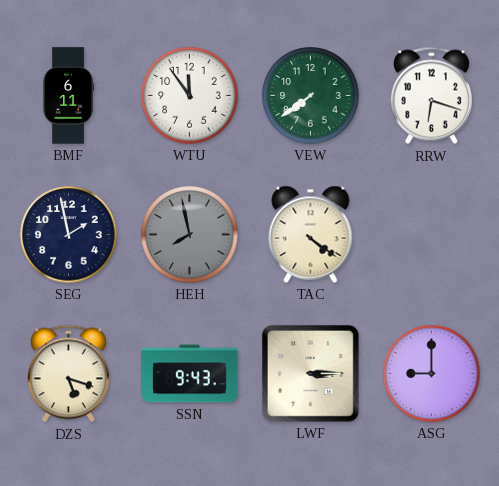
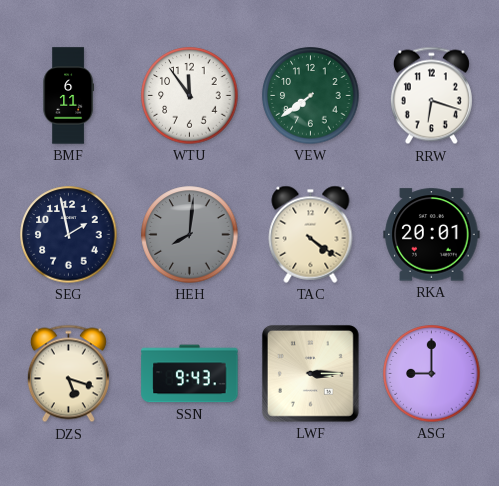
HEH: 7:58 -> 8:01 (190, 235)
RKA: none -> 20:01 (432, 235)
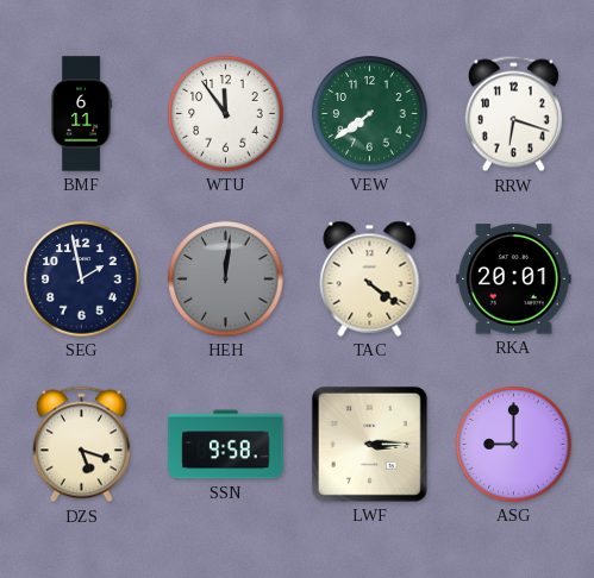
HEH: 8:01 -> 12:01 (226, 279)
SSN: 9:43 -> 9:58 (226, 445)
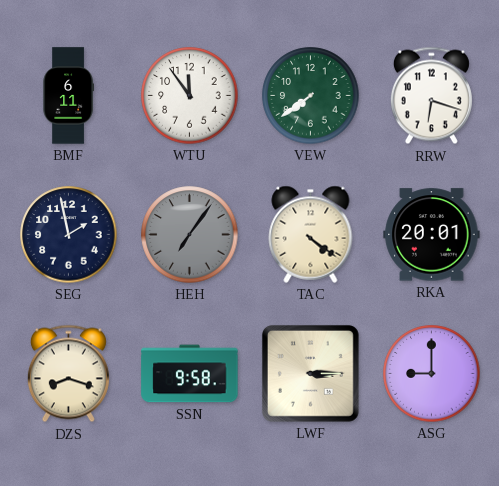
HEH: 12:01 -> 7:06 (190, 235)
DZS: 5:18 -> 8:18 (68, 374)
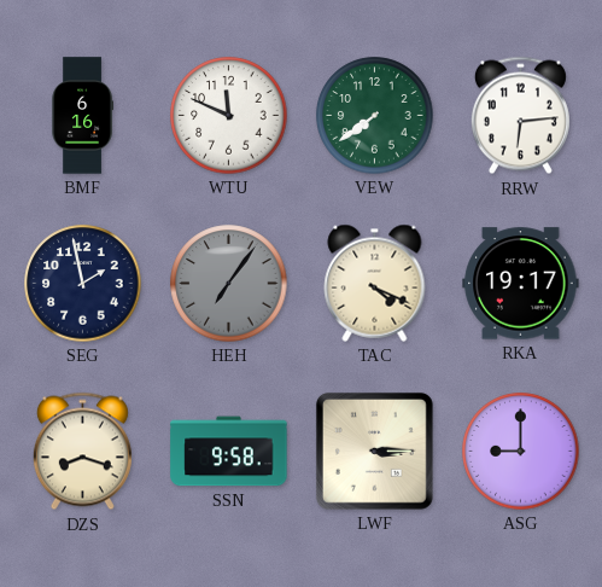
BMF: 6:11 -> 6:16 (82, 116)
WTU: 11:54 -> 11:49 (229, 116)
RRW: 6:18 -> 6:14 (520, 116)
TAC: 4:21 -> 4:19 (375, 283)
RKA: 20:01 -> 19:17 (521, 284)
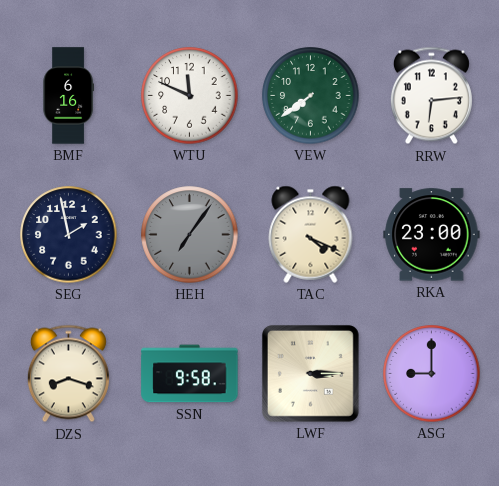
RKA: 19:17 -> 23:00 (432, 235)
